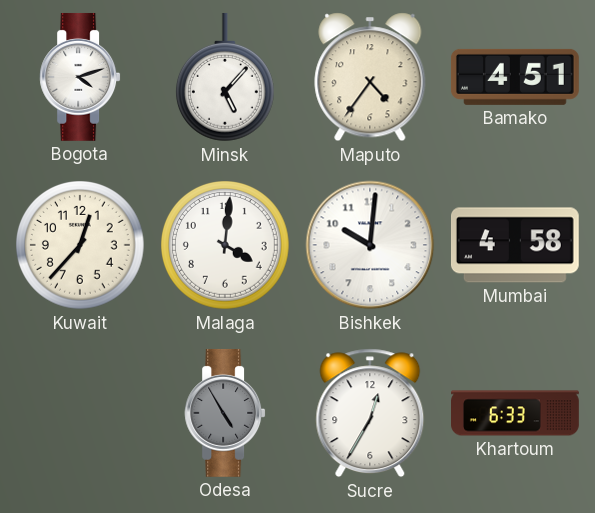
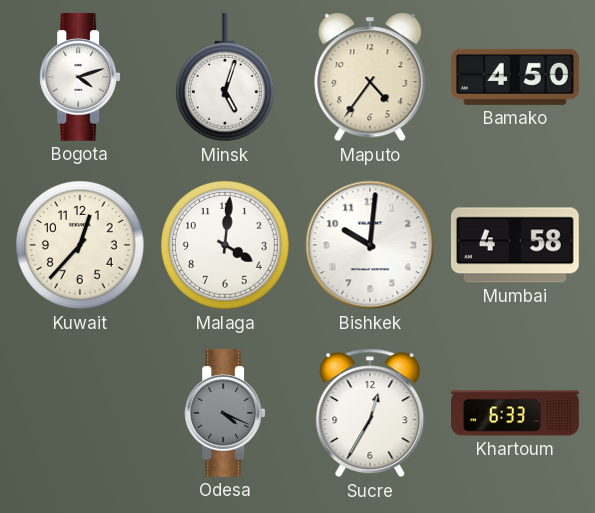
Minsk: 5:07 -> 5:03 (225, 77)
Bamako: 4:51 -> 4:50 (515, 77)
Odesa: 4:55 -> 4:19 (225, 413)
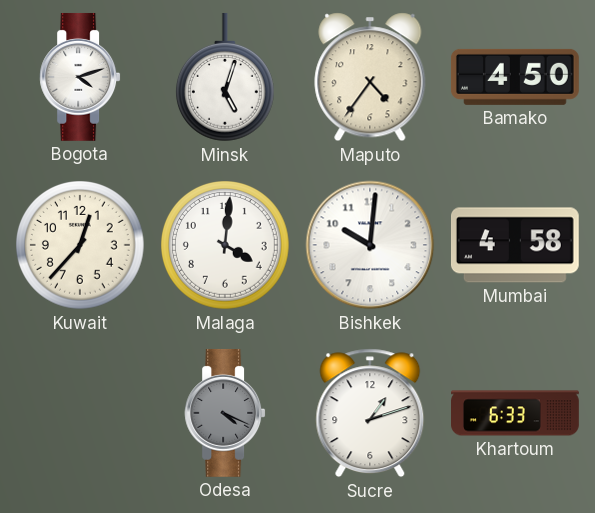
Sucre: 12:35 -> 1:12 (370, 413)
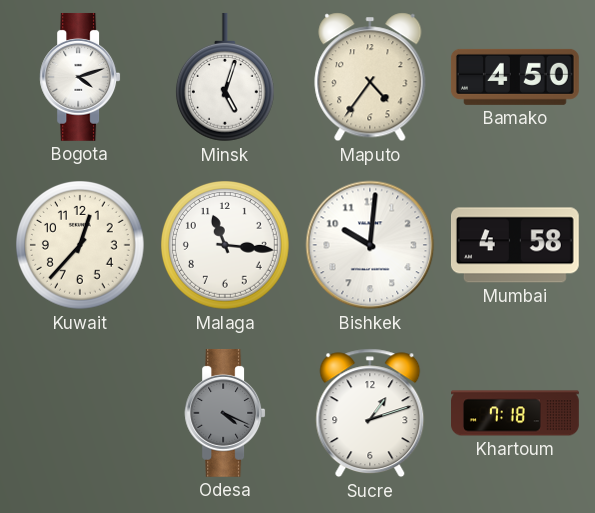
Malaga: 4:01 -> 11:16 (226, 246)
Khartoum: 6:33 -> 7:18 (516, 413)
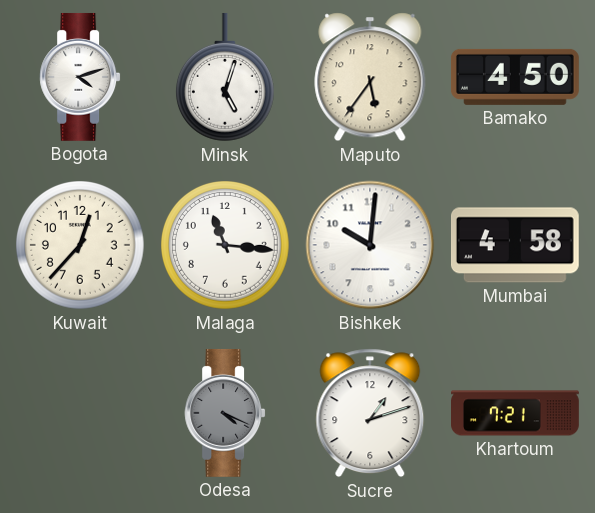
Maputo: 4:36 -> 5:36 (370, 77)
Khartoum: 7:18 -> 7:21 (516, 413)
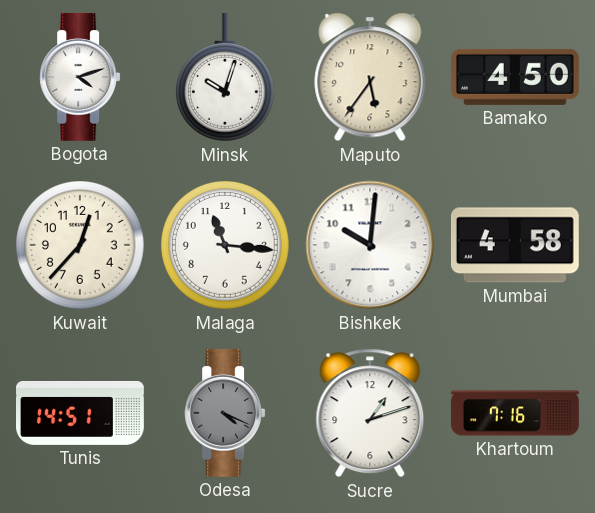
Minsk: 5:03 -> 10:03 (225, 77)
Tunis: none -> 14:51 (81, 413)
Khartoum: 7:21 -> 7:16 (516, 413)
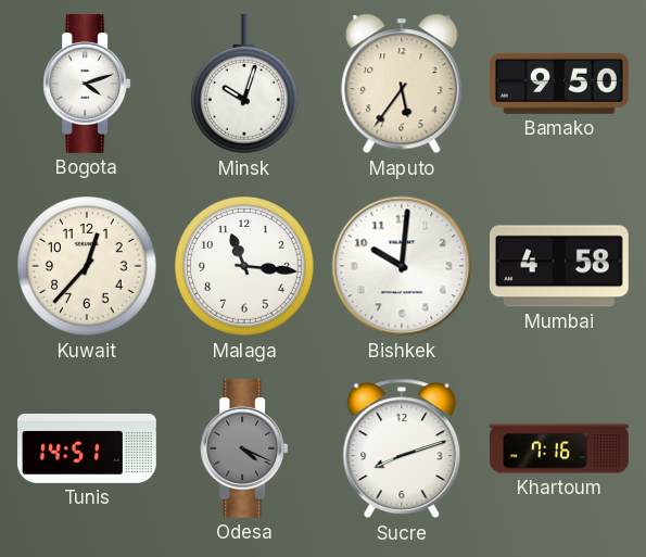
Bamako: 4:50 -> 9:50 (559, 84)
Sucre: 1:12 -> 8:12 (402, 448)
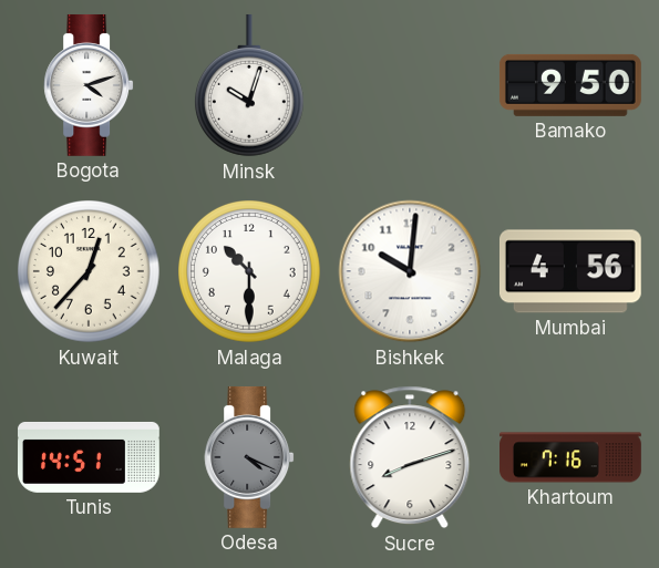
Maputo: 5:36 -> none (402, 84)
Malaga: 11:16 -> 10:30 (250, 272)
Mumbai: 4:58 -> 4:56 (570, 271)
